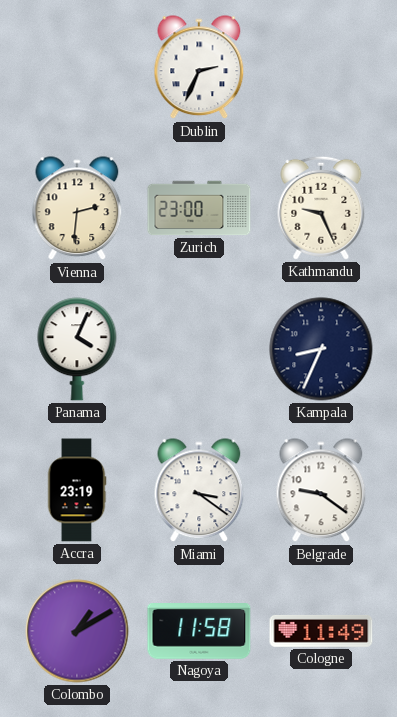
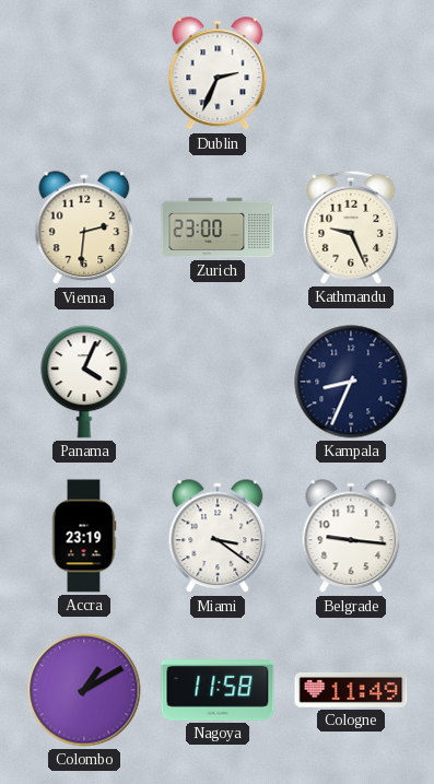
Belgrade: 9:21 -> 9:16 (351, 537)
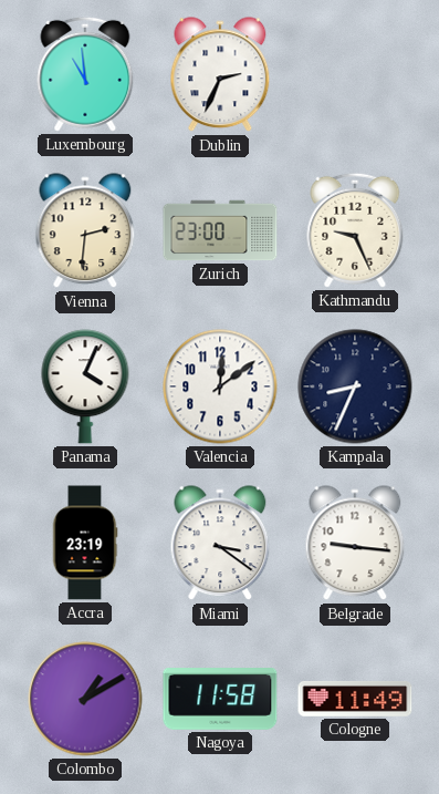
Luxembourg: none -> 10:59 (85, 74)
Valencia: none -> 12:09 (220, 386)
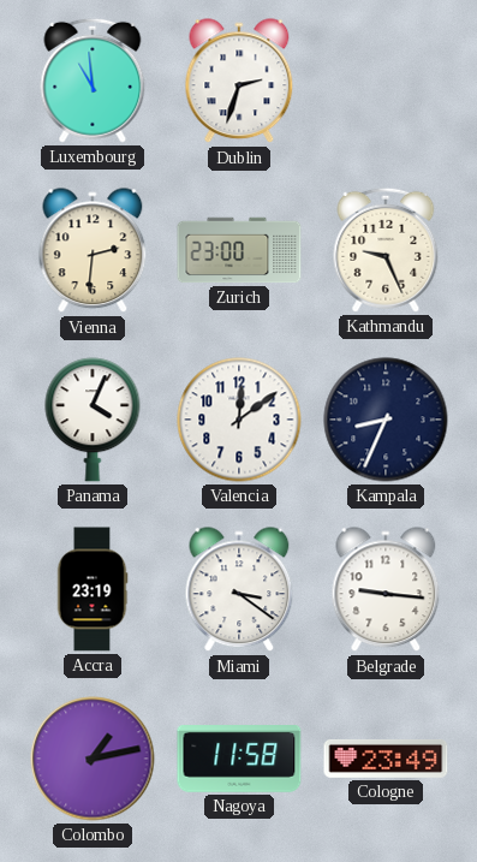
Dublin: 2:34 -> 2:33 (239, 82)
Colombo: 1:10 -> 1:13 (93, 759)
Cologne: 11:49 -> 23:49 (386, 759)
